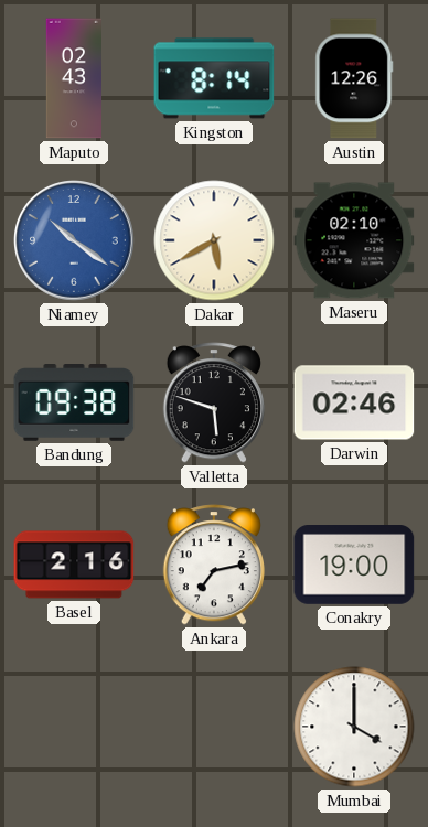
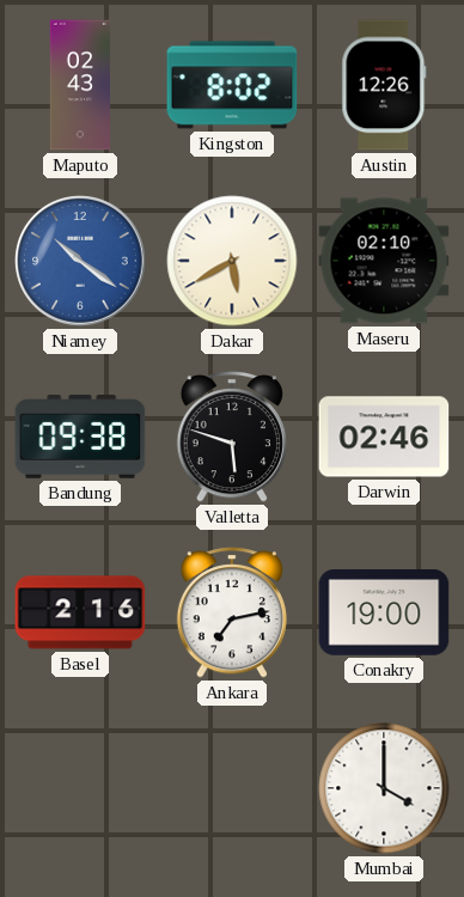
Kingston: 8:14 -> 8:02 (232, 85)
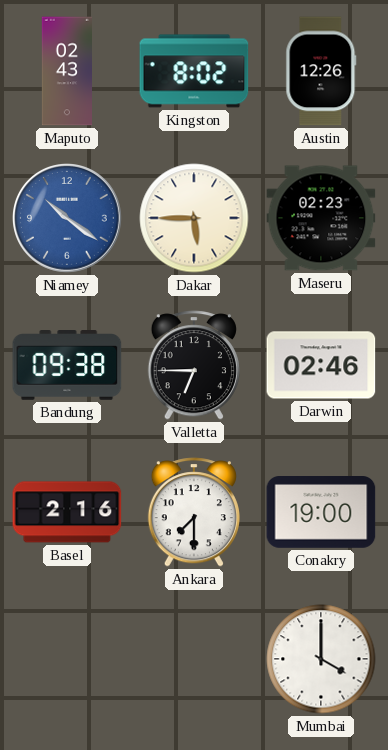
Dakar: 5:40 -> 5:45 (194, 218)
Maseru: 02:10 -> 02:23 (321, 218)
Valletta: 5:48 -> 6:45 (194, 365)
Ankara: 7:13 -> 7:30 (194, 512)
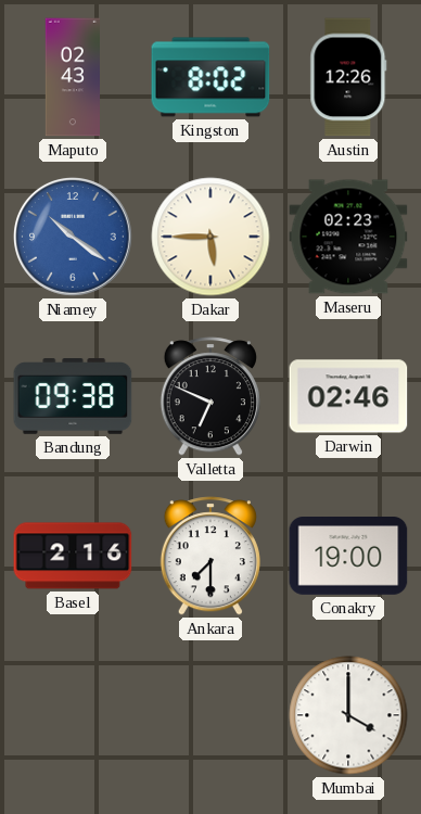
Valletta: 6:45 -> 6:49 (210, 396)
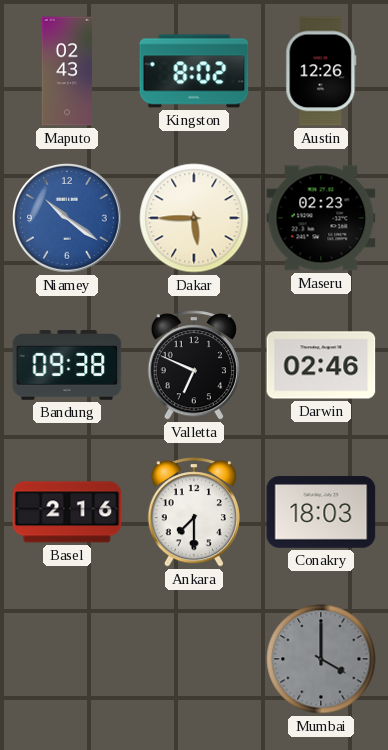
Conakry: 19:00 -> 18:03 (321, 513)
Mumbai dial: white -> grey (321, 659)
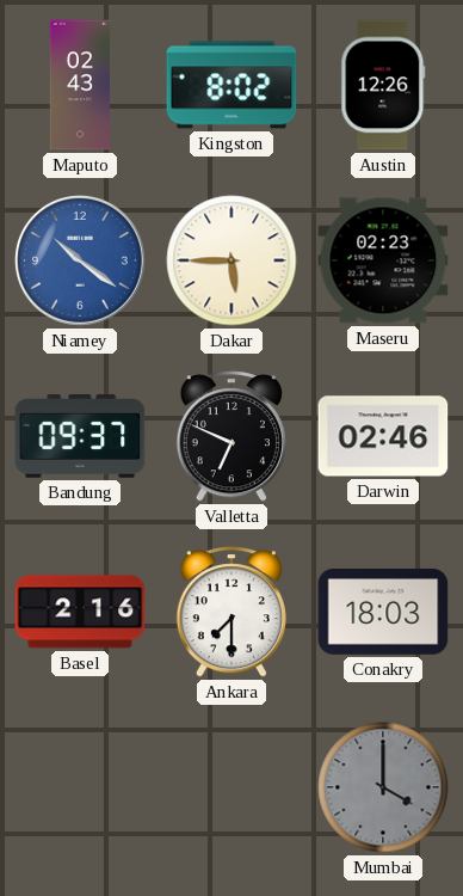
Bandung: 09:38 -> 09:37 (80, 436)
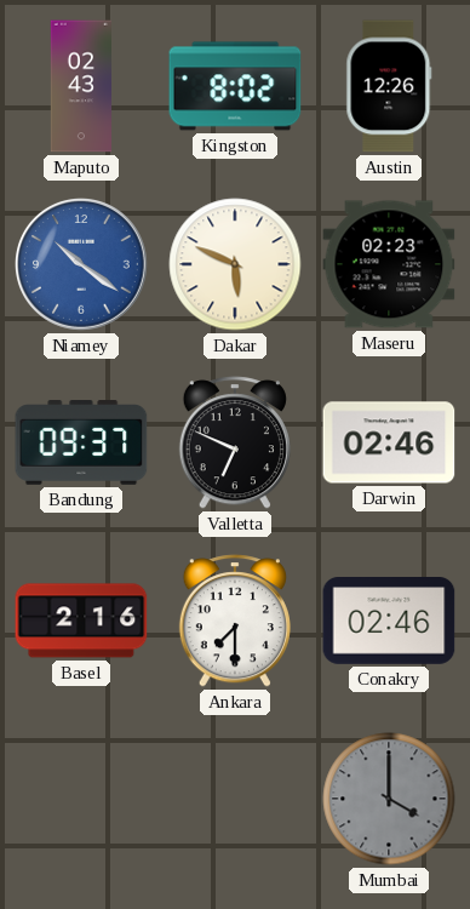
Dakar: 5:45 -> 5:49 (235, 264)
Conakry: 18:03 -> 02:46 (389, 622)
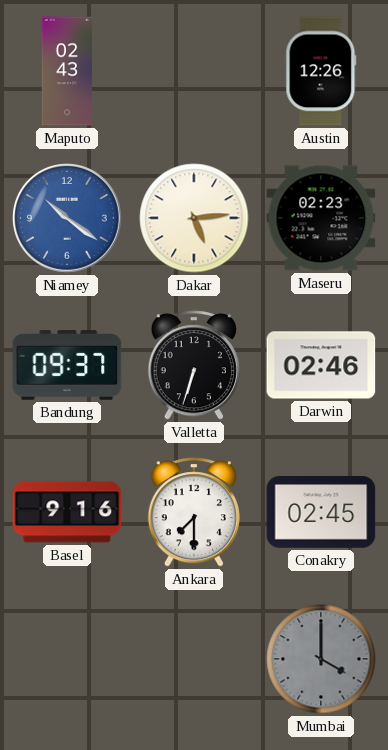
Kingston: 8:02 -> none (235, 86)
Dakar: 5:49 -> 5:14 (194, 218)
Valletta: 6:49 -> 6:33 (194, 365)
Basel: 2:16 -> 9:16 (67, 512)
Conakry: 02:46 -> 02:45 (321, 513)
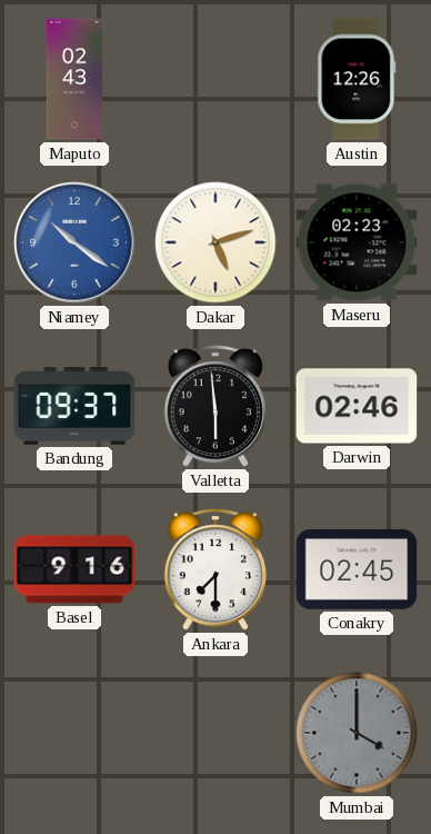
Dakar: 5:14 -> 5:12 (215, 242)
Valletta: 6:33 -> 5:59 (215, 406)
